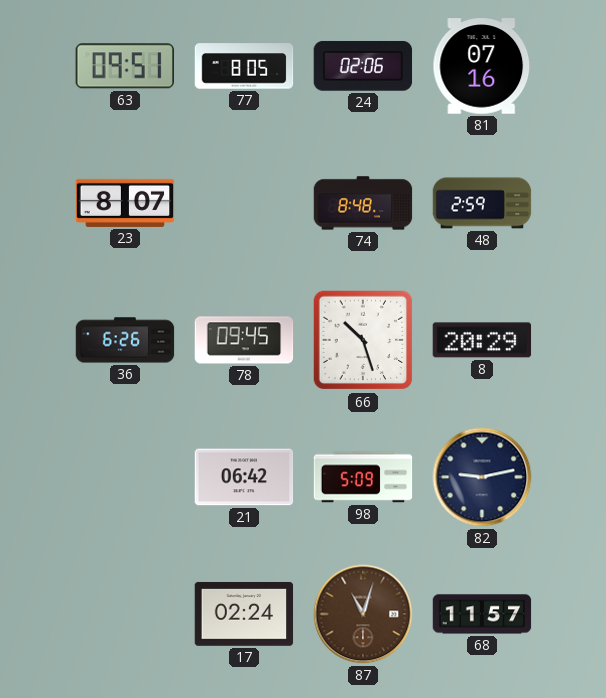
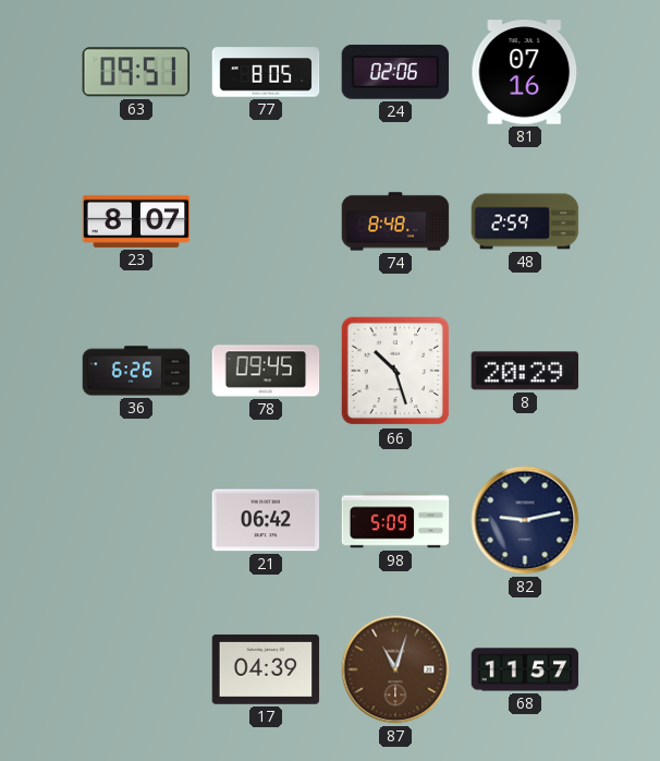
17: 02:24 -> 04:39 (266, 669)
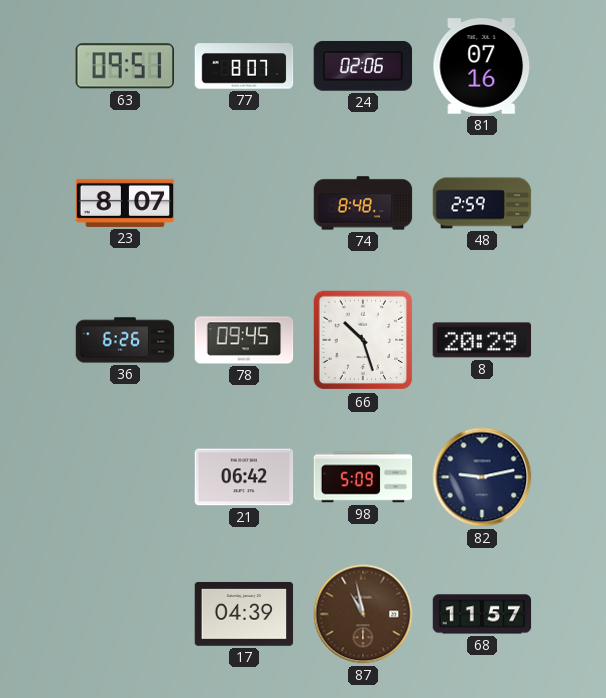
77: 8:05 -> 8:07 (244, 66)
87: 11:03 -> 10:58 (363, 614)
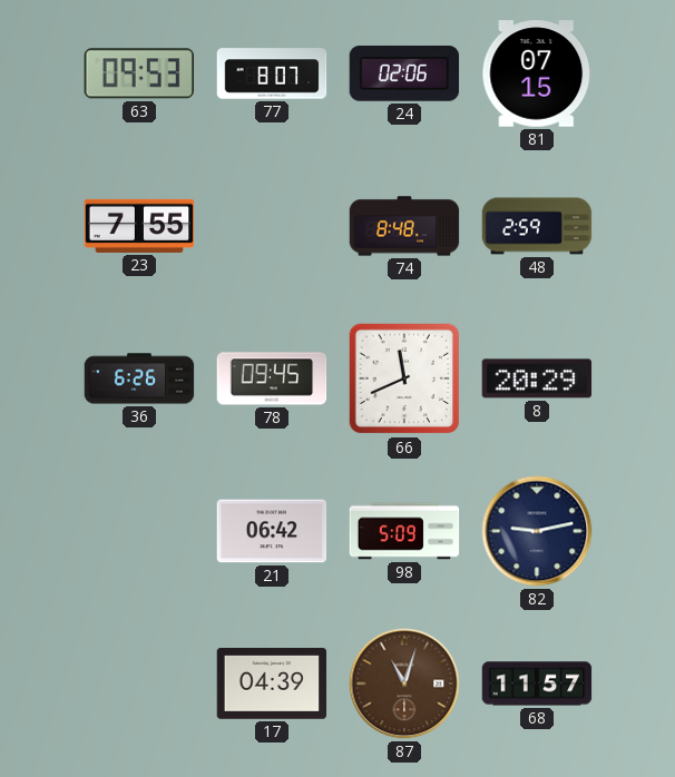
63: 09:51 -> 09:53 (139, 73)
81: 07:16 -> 07:15 (537, 73)
23: 8:07 -> 7:55 (139, 226)
66: 10:27 -> 11:41 (404, 378)
87: 10:58 -> 11:03 (404, 683)
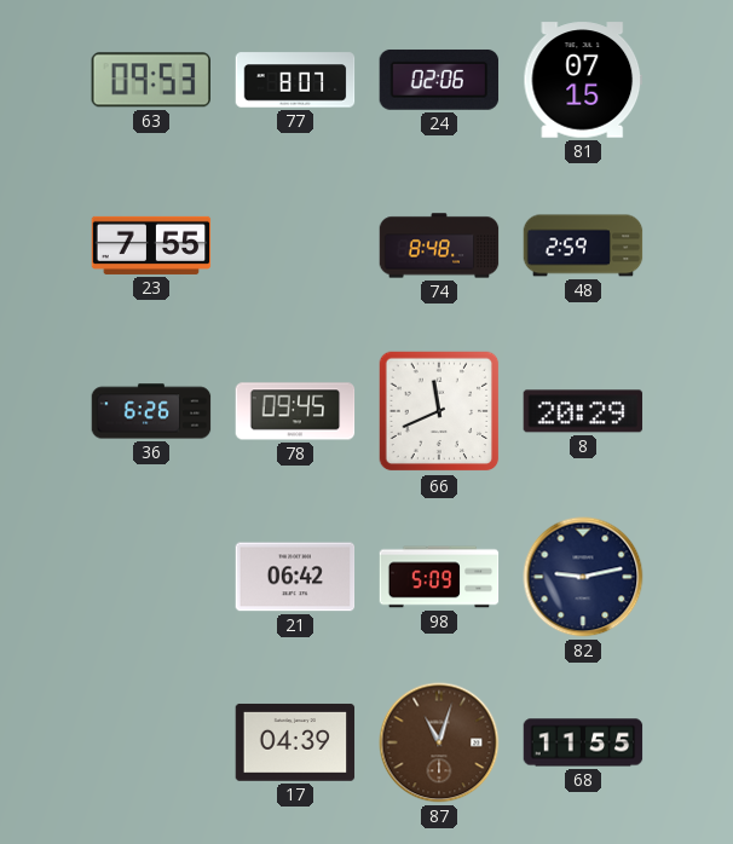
68: 11:57 -> 11:55 (583, 742)
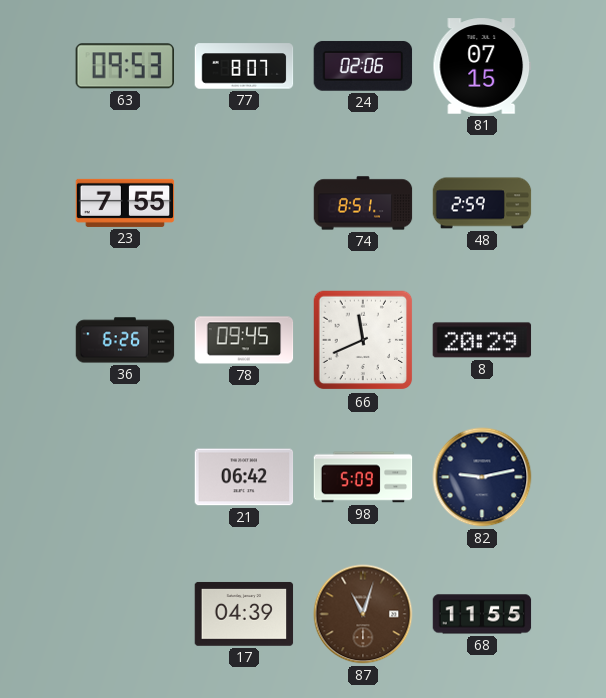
74: 8:48 -> 8:51 (363, 203)
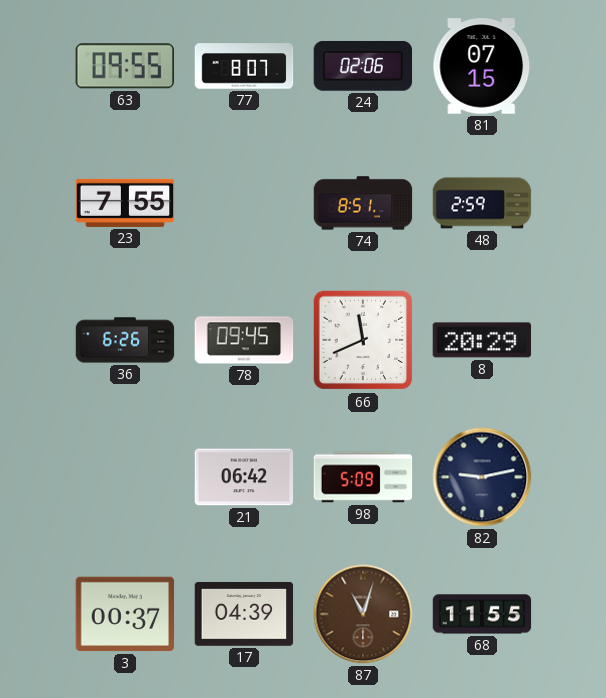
63: 09:53 -> 09:55 (125, 66)
3: none -> 00:37 (125, 614)
